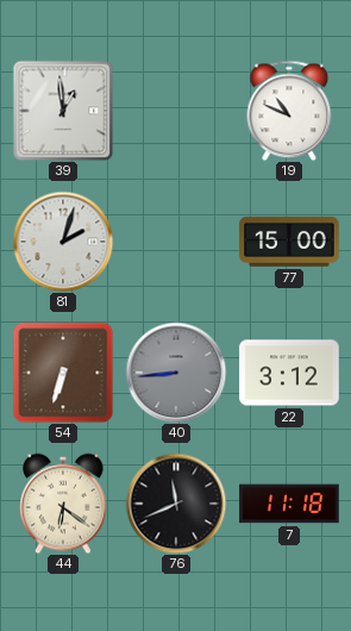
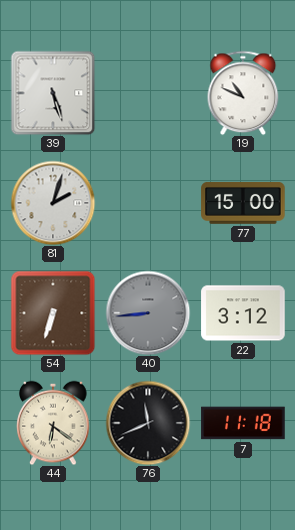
39: 12:59 -> 5:27 (53, 93)
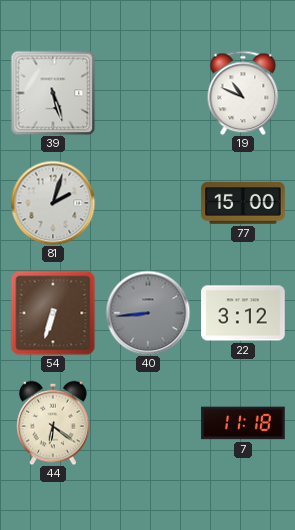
76: 11:41 -> none (148, 423)
